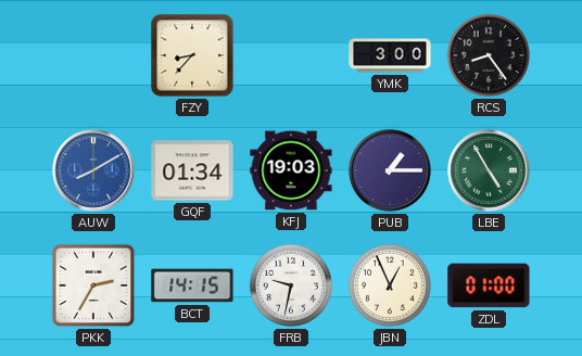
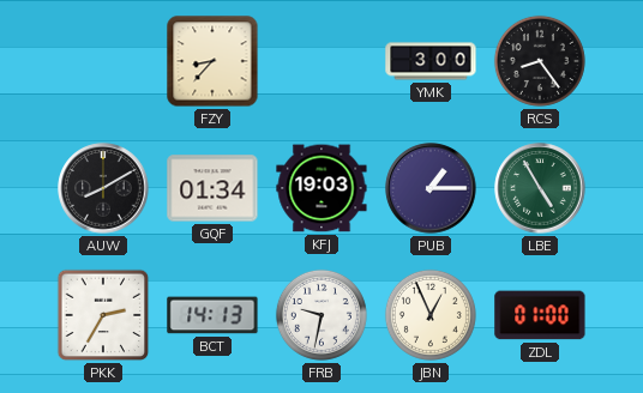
AUW dial: blue -> black (103, 188)
BCT: 14:15 -> 14:13 (212, 315)
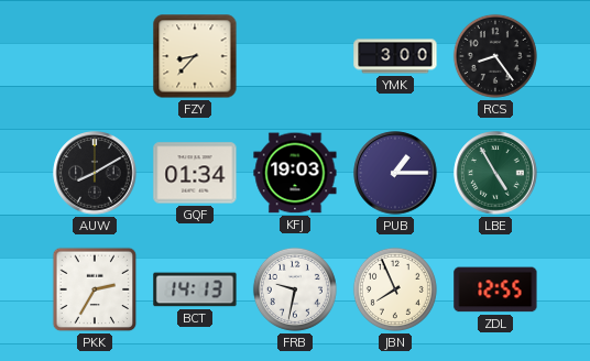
JBN: 12:56 -> 7:56 (395, 289)
ZDL: 01:00 -> 12:55 (495, 289)
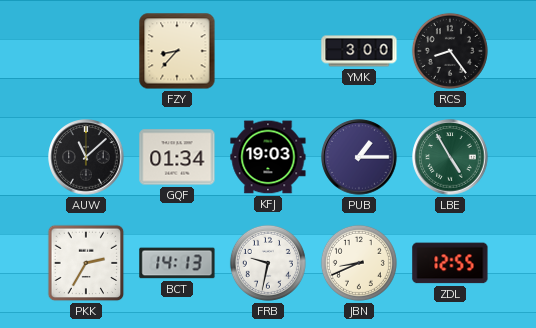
AUW: 8:10 -> 11:08 (86, 157)
JBN: 7:56 -> 8:41 (359, 263)
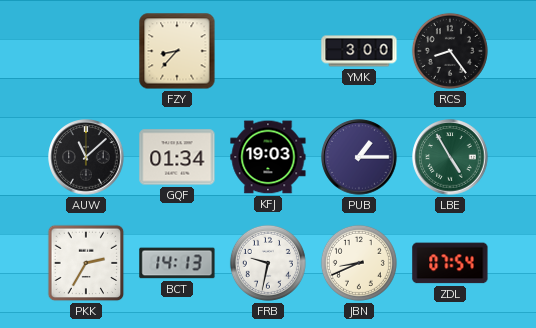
ZDL: 12:55 -> 07:54 (450, 263)
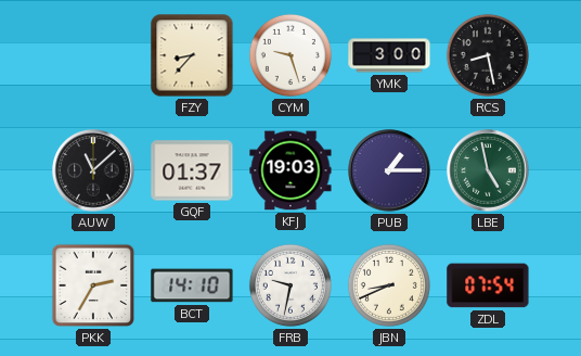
CYM: none -> 9:27 (290, 55)
RCS: 8:24 -> 8:28 (488, 55)
GQF: 01:34 -> 01:37 (192, 170)
LBE: 4:55 -> 4:58 (488, 170)
BCT: 14:13 -> 14:10 (192, 285)
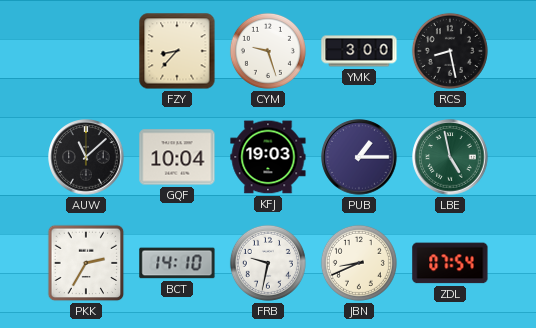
GQF: 01:37 -> 10:04 (177, 157)
